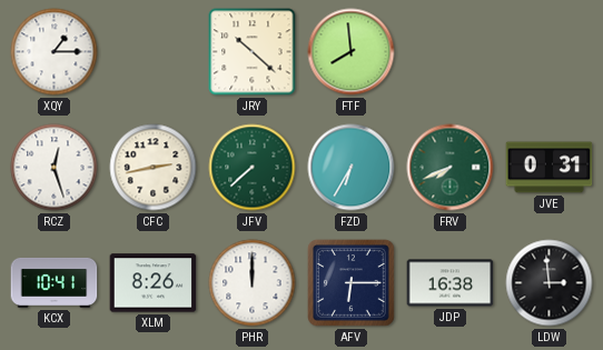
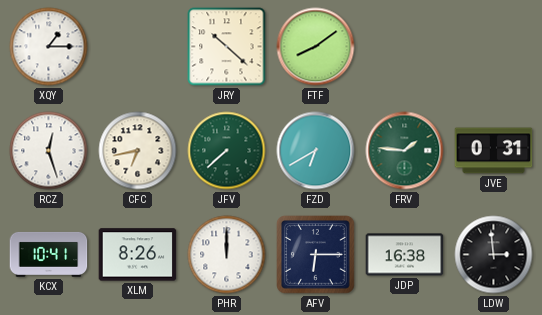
FTF: 7:59 -> 8:09 (316, 47)
CFC: 2:43 -> 6:43 (138, 151)
FZD: 6:35 -> 6:40 (316, 151)
FRV: 7:41 -> 1:46 (405, 151)
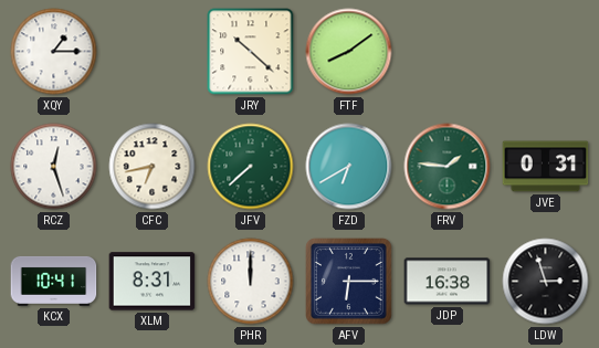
XLM: 8:26 -> 8:31 (153, 282)
LDW: 2:59 -> 2:57 (546, 282)
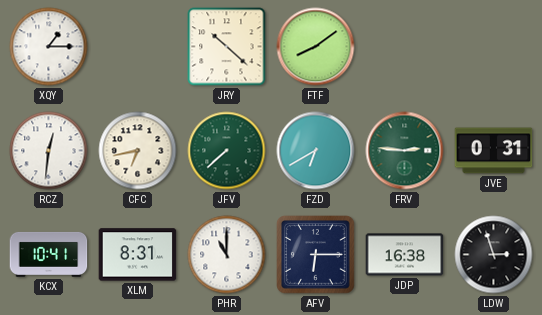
RCZ: 12:27 -> 12:31 (49, 151)
FRV: 1:46 -> 2:46 (405, 151)
PHR: 12:00 -> 11:00 (227, 255)
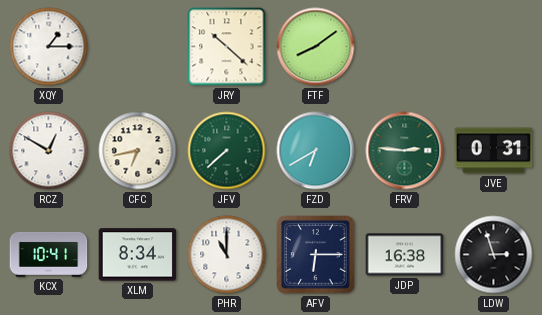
RCZ: 12:31 -> 12:50 (49, 151)
XLM: 8:31 -> 8:34 (138, 255)
